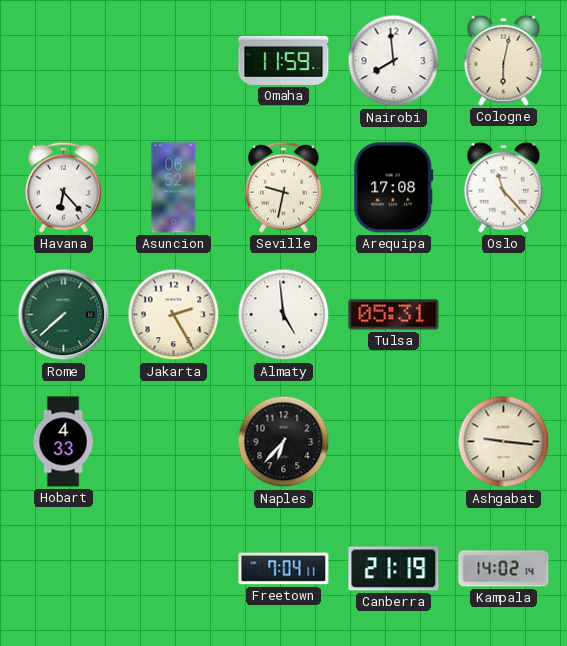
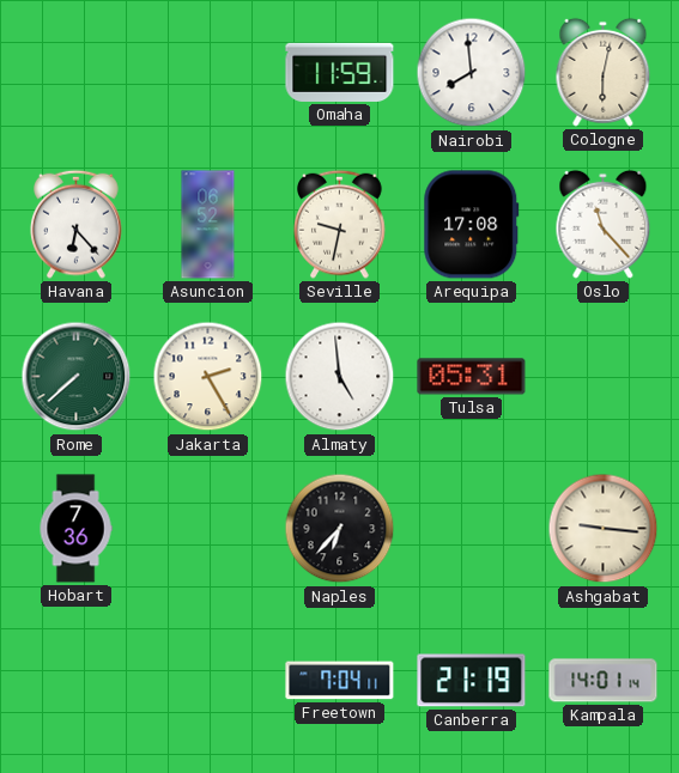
Hobart: 4:33 -> 7:36 (75, 529)
Kampala: 14:02 -> 14:01 (604, 681)
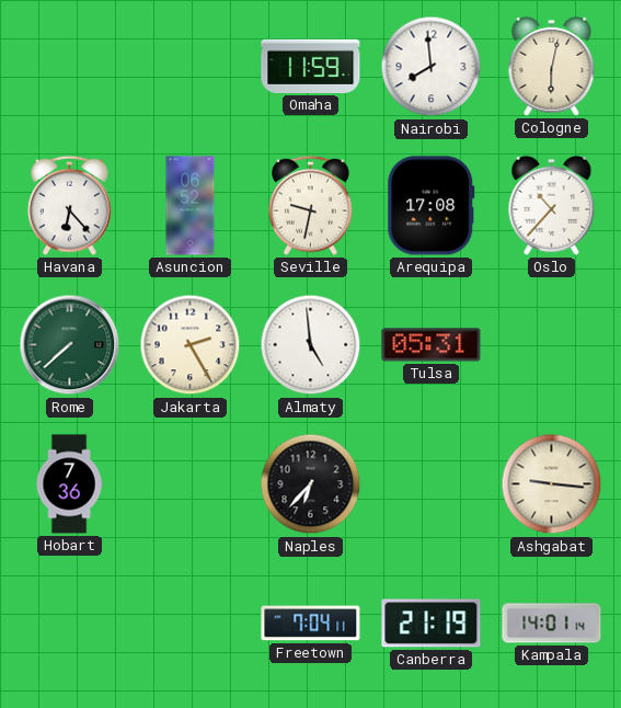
Oslo: 11:23 -> 10:37 (552, 205)
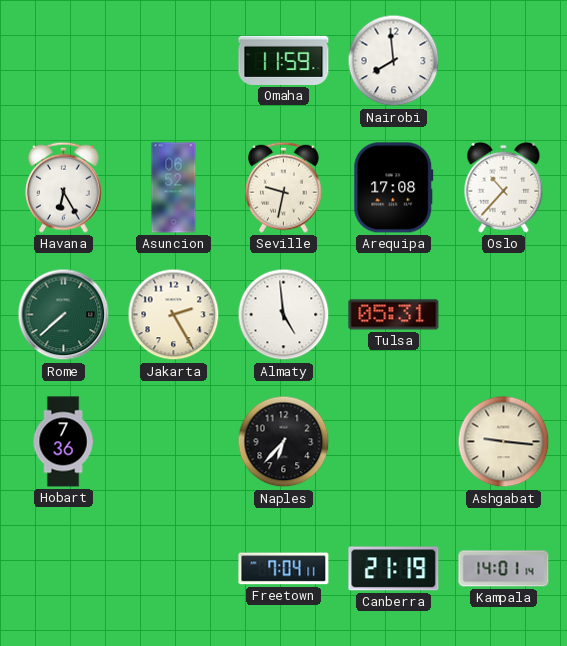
Cologne: 6:02 -> none (552, 66)
Havana: 6:23 -> 6:25 (64, 187)
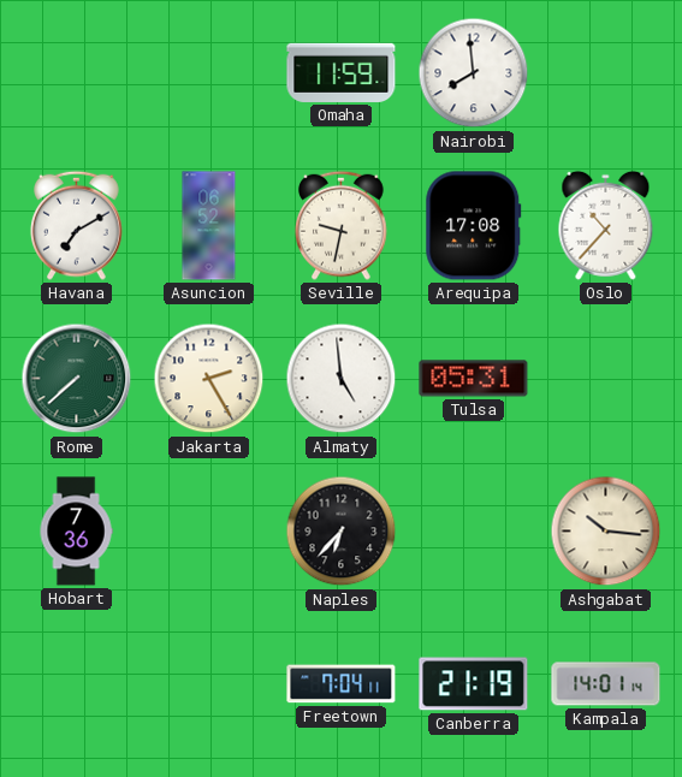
Havana: 6:25 -> 7:10 (77, 225)
Ashgabat: 9:16 -> 10:16 (606, 532)
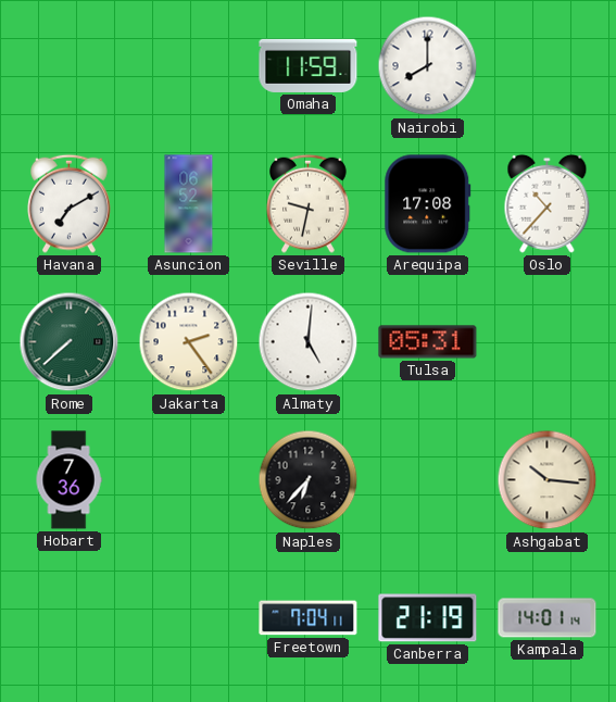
Nairobi: 7:59 -> 8:00 (428, 66)
Jakarta: 2:25 -> 2:24 (189, 342)
Almaty: 4:59 -> 5:01 (309, 342)
